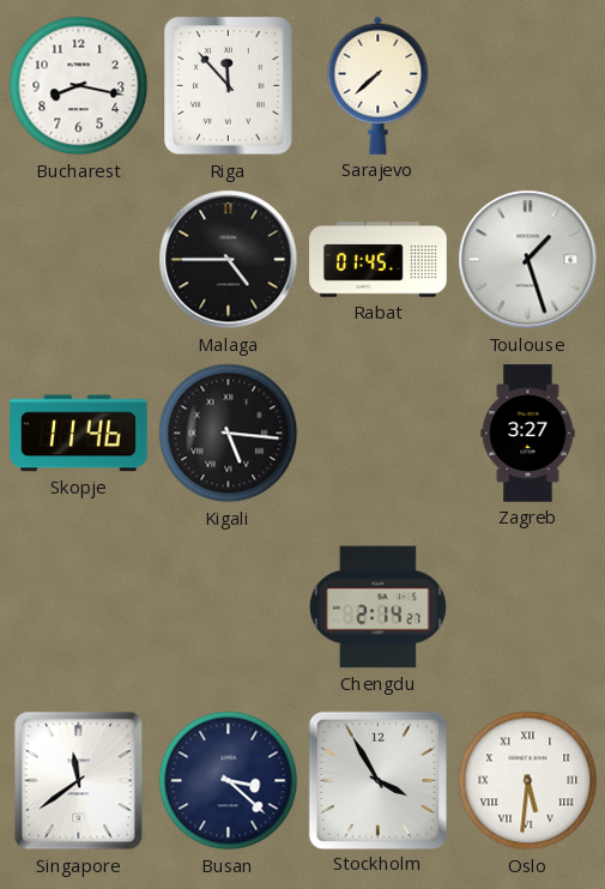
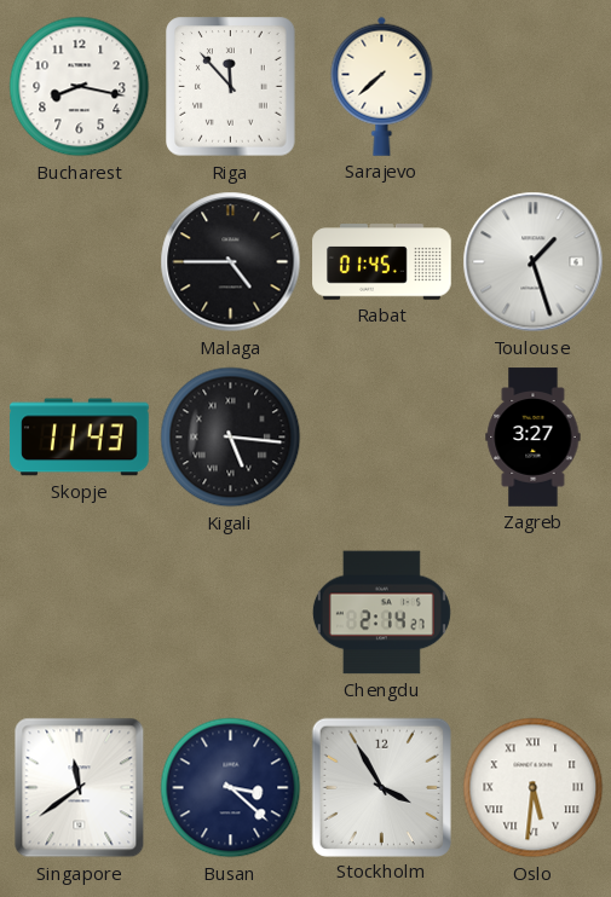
Skopje: 11:46 -> 11:43 (80, 438)
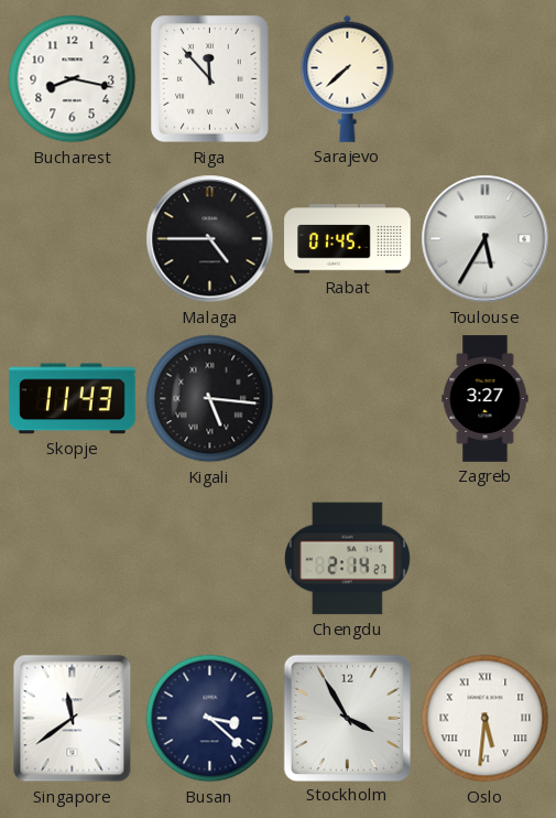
Toulouse: 1:27 -> 5:35 (486, 239)
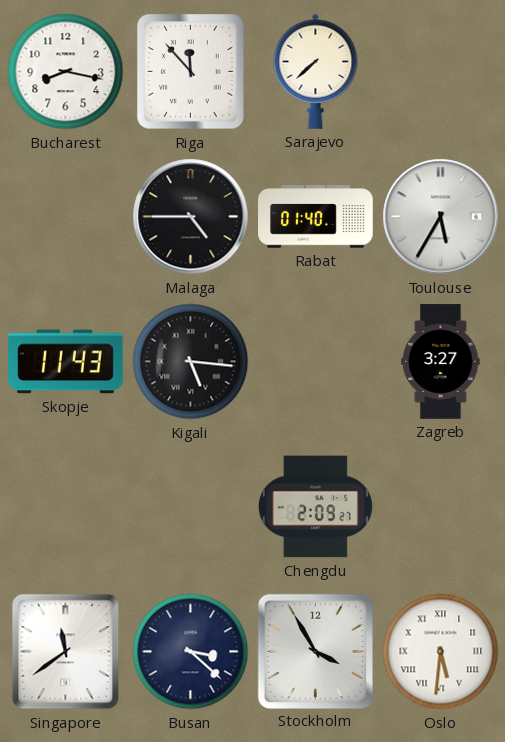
Rabat: 01:45 -> 01:40 (316, 217)
Chengdu: 2:14 -> 2:09 (315, 507)
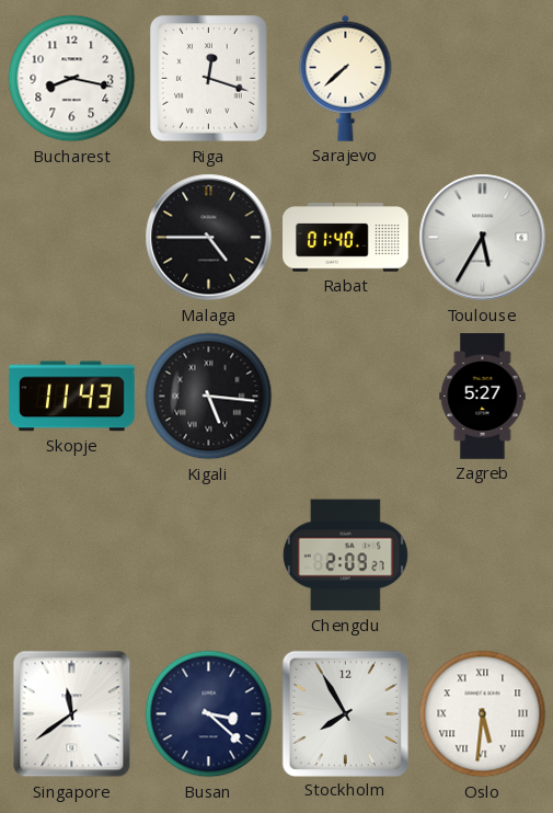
Riga: 11:53 -> 12:18 (209, 79)
Zagreb: 3:27 -> 5:27 (483, 397)
Stockholm: 3:55 -> 7:55 (345, 713)
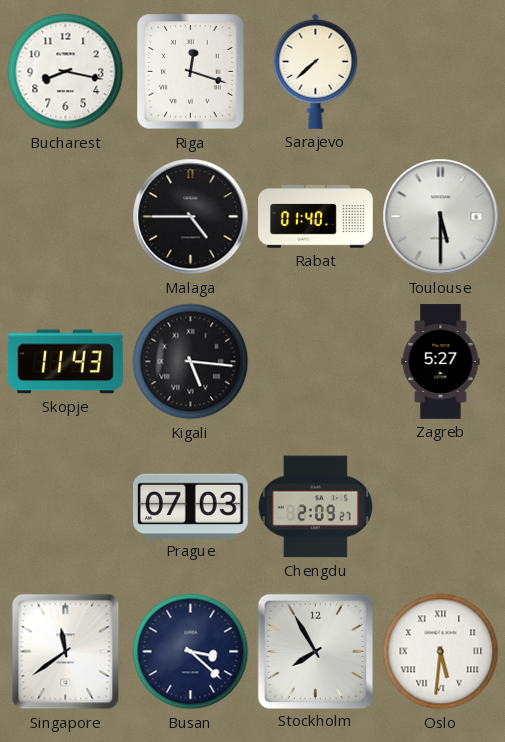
Toulouse: 5:35 -> 5:30 (441, 217)
Prague: none -> 07:03 (191, 506)
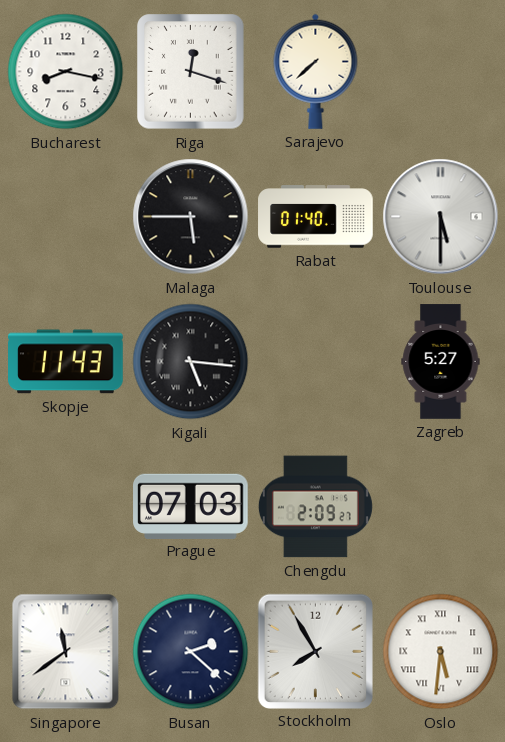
Malaga: 4:45 -> 5:45 (191, 217)
Busan: 3:22 -> 2:22 (191, 652)
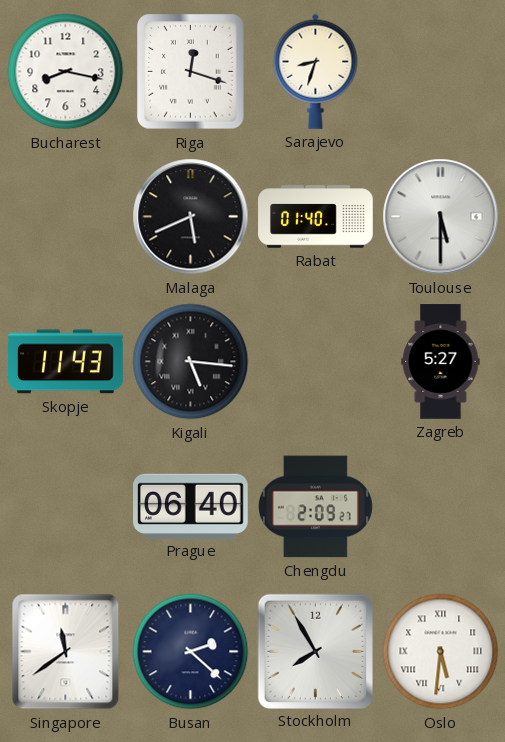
Sarajevo: 7:38 -> 8:33 (316, 71)
Malaga: 5:45 -> 5:41 (191, 217)
Prague: 07:03 -> 06:40 (191, 506)
